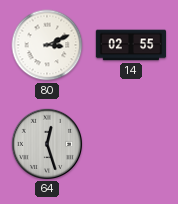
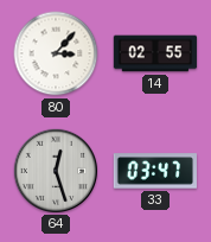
80: 3:11 -> 3:07 (56, 53)
33: none -> 03:47 (155, 171)
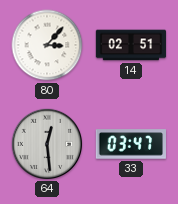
14: 02:55 -> 02:51 (131, 45)
64: 12:27 -> 12:29 (46, 143)
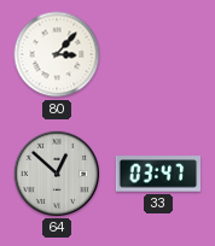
14: 02:51 -> none (131, 45)
64: 12:29 -> 12:52 (56, 172)
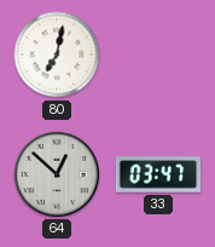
80: 3:07 -> 7:02 (57, 54)
